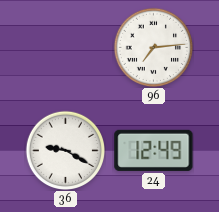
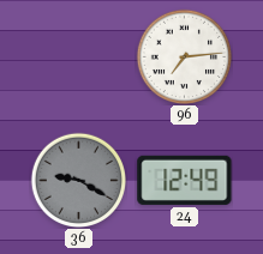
36 dial: white -> grey (78, 180)
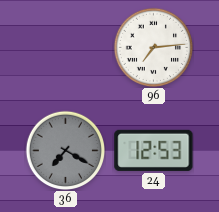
36: 9:20 -> 7:20 (65, 150)
24: 12:49 -> 12:53 (154, 150)
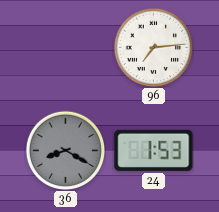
36: 7:20 -> 8:20 (65, 150)
24: 12:53 -> 1:53 (154, 150)
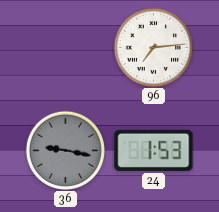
36: 8:20 -> 9:17 (65, 150)
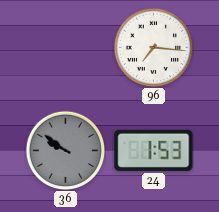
96: 7:14 -> 7:16 (153, 47)
36: 9:17 -> 9:51 (65, 150)
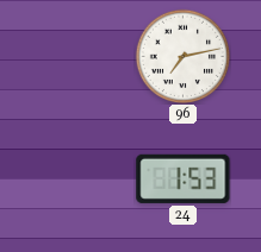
96: 7:16 -> 7:13 (182, 56)
36: 9:51 -> none (65, 150)
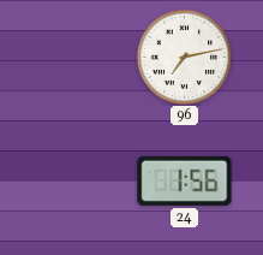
24: 1:53 -> 1:56 (185, 180)
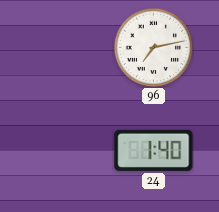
24: 1:56 -> 1:40 (154, 150)
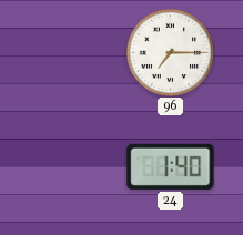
96: 7:13 -> 7:15 (170, 52)
